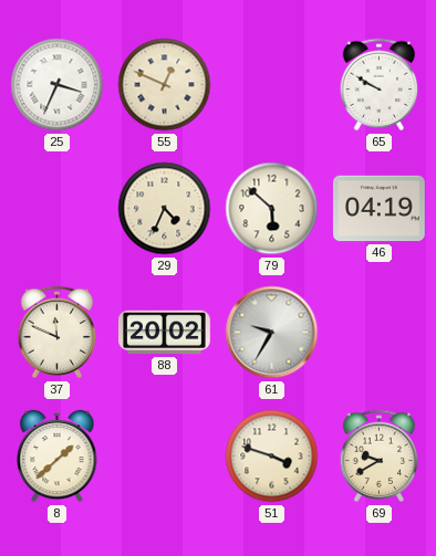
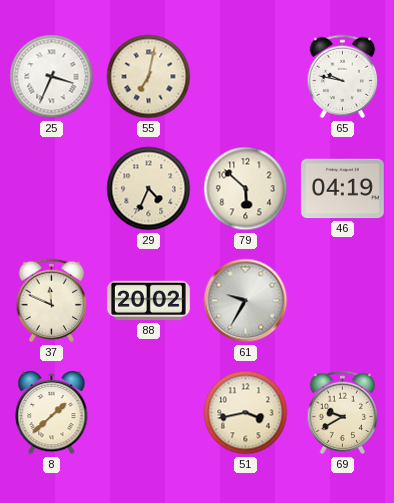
55: 12:49 -> 7:02 (149, 77)
65: 9:50 -> 9:47 (343, 77)
51: 3:48 -> 3:43 (246, 413)
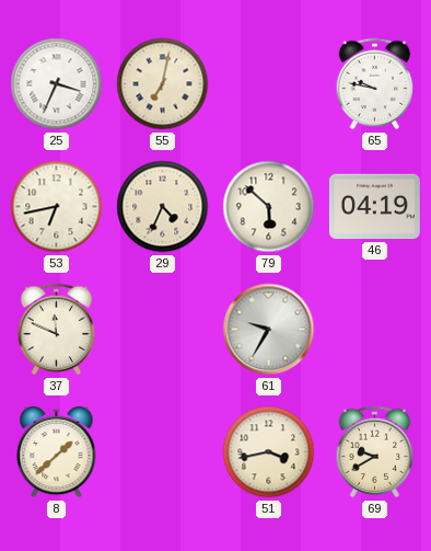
53: none -> 6:43 (57, 207)
88: 20:02 -> none (149, 301)
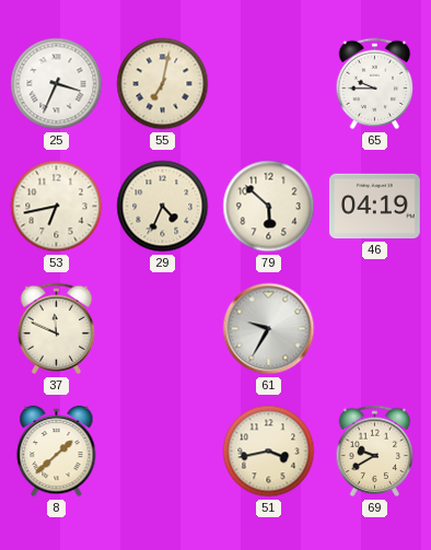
65: 9:47 -> 9:45 (375, 84)
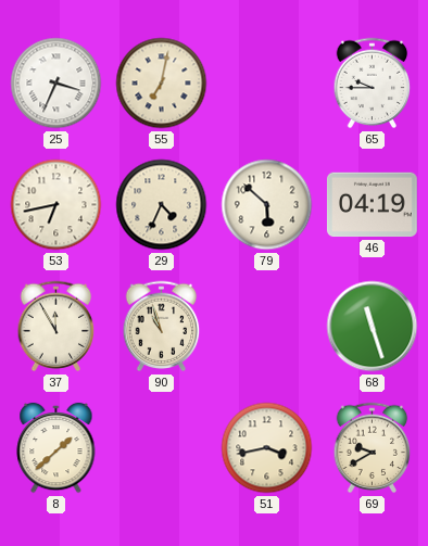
37: 11:49 -> 11:55 (56, 327)
90: none -> 10:57 (162, 327)
61: 9:35 -> none (269, 329)
68: none -> 11:27 (373, 327)
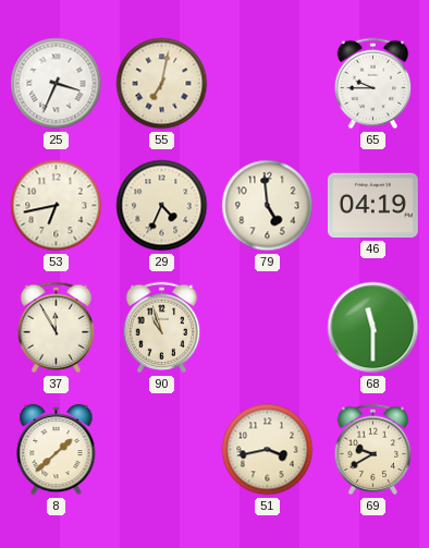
79: 5:52 -> 4:59 (268, 206)
68: 11:27 -> 11:30 (373, 328)
